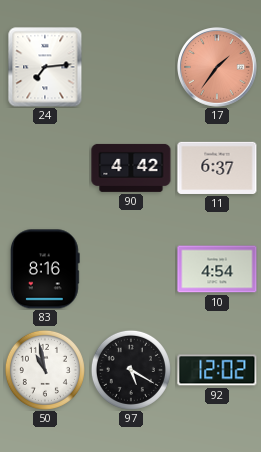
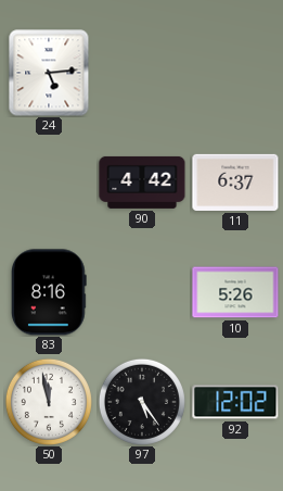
24: 7:14 -> 5:14 (49, 73)
17: 1:36 -> none (218, 68)
10: 4:54 -> 5:26 (235, 292)
50: 10:58 -> 11:58 (49, 402)
97: 5:20 -> 5:24 (142, 402)
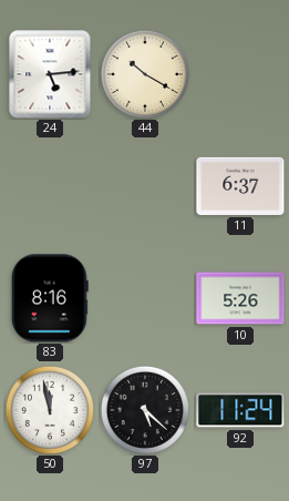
44: none -> 10:20 (145, 74)
90: 4:42 -> none (142, 182)
97: 5:24 -> 5:22 (145, 410)
92: 12:02 -> 11:24 (240, 410)
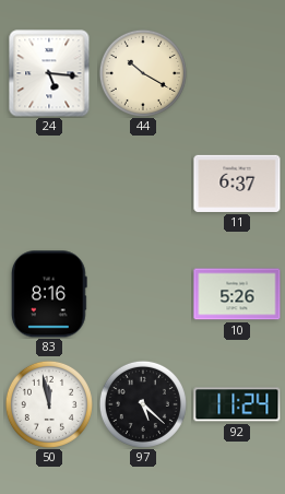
24: 5:14 -> 5:16 (49, 73)
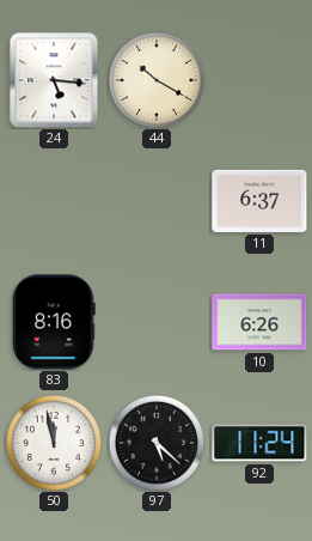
10: 5:26 -> 6:26 (259, 322)
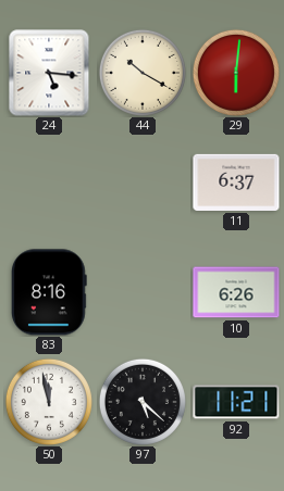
29: none -> 6:01 (236, 73)
92: 11:24 -> 11:21 (236, 402)
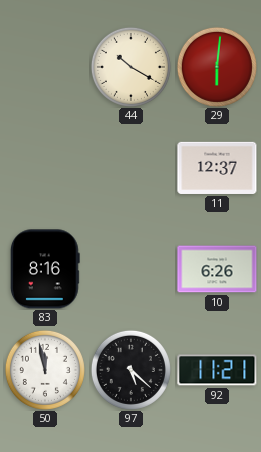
24: 5:16 -> none (49, 73)
11: 6:37 -> 12:37 (217, 168)
